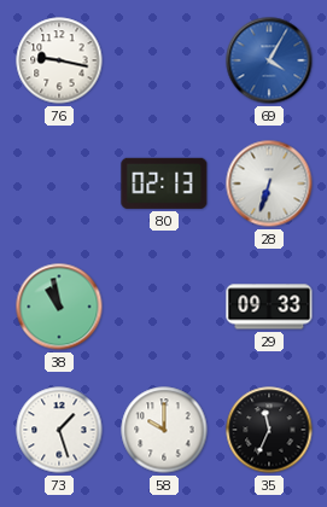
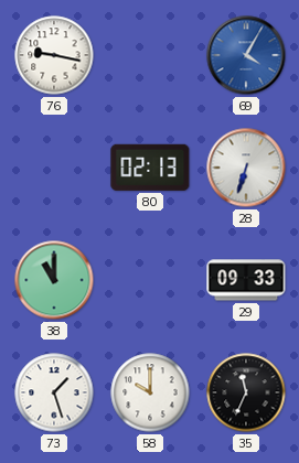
38: 10:58 -> 11:00 (54, 280)
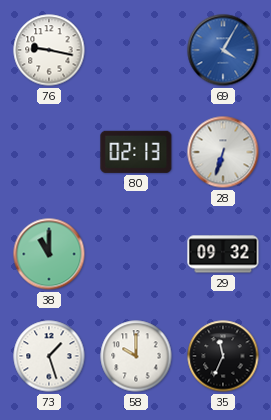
29: 09:33 -> 09:32 (223, 254)
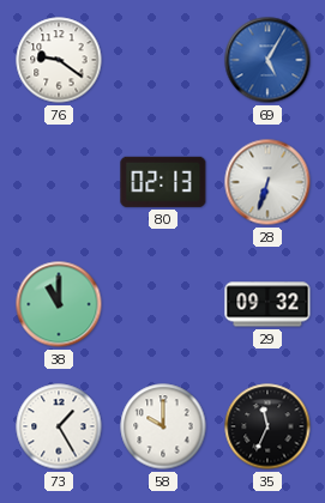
76: 9:17 -> 9:21 (59, 60)
69: 4:05 -> 5:05 (267, 60)
73: 1:27 -> 1:25 (59, 426)
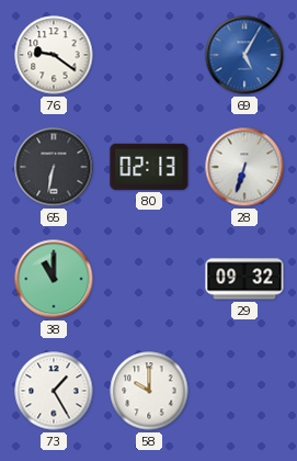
65: none -> 6:32 (54, 167)
35: 11:34 -> none (267, 426)
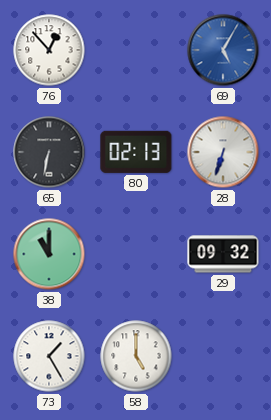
76: 9:21 -> 12:53 (49, 50)
58: 10:00 -> 5:00 (136, 356)
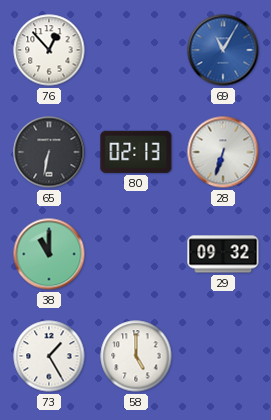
69: 5:05 -> 11:05 (223, 50)
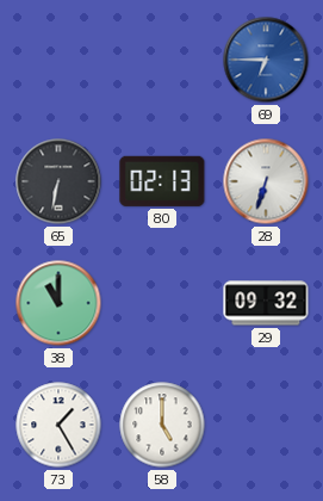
76: 12:53 -> none (49, 50)
69: 11:05 -> 6:45 (266, 60)
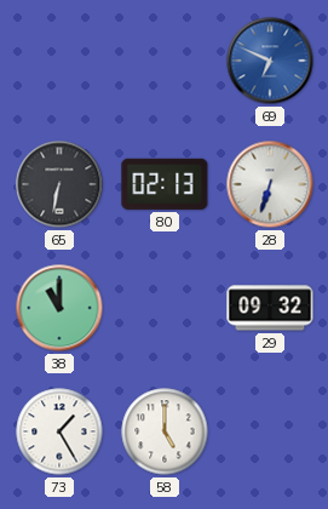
69: 6:45 -> 6:49 (270, 61)
